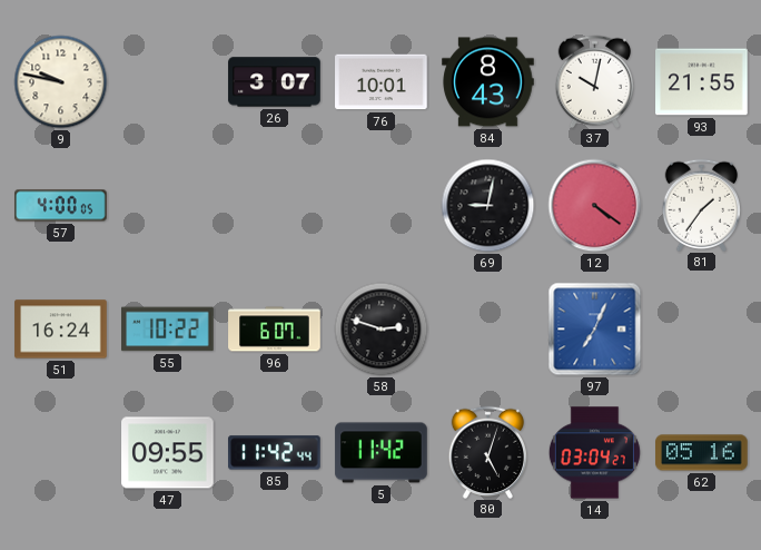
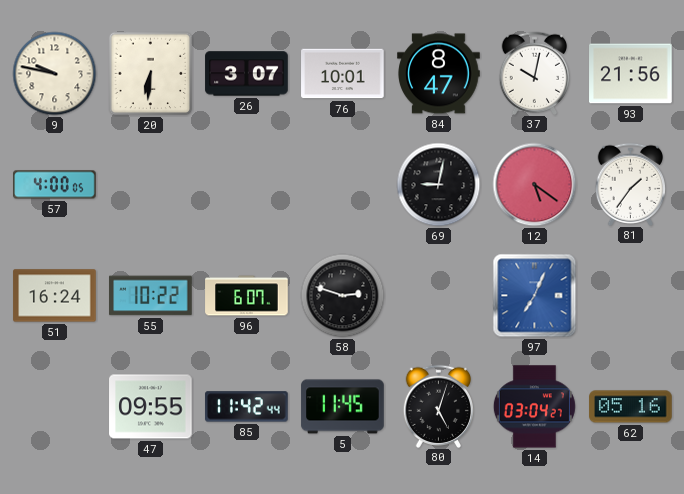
20: none -> 6:31 (151, 74)
84: 8:43 -> 8:47 (439, 74)
93: 21:55 -> 21:56 (631, 74)
12: 4:21 -> 5:21 (535, 185)
5: 11:42 -> 11:45 (343, 407)
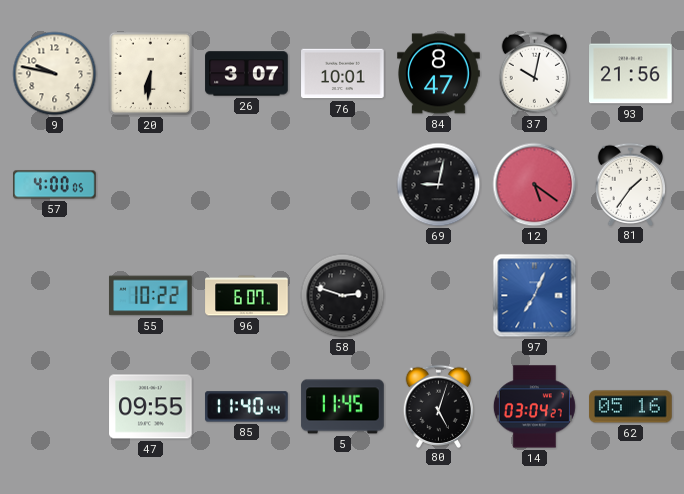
51: 16:24 -> none (55, 296)
85: 11:42 -> 11:40 (247, 407)
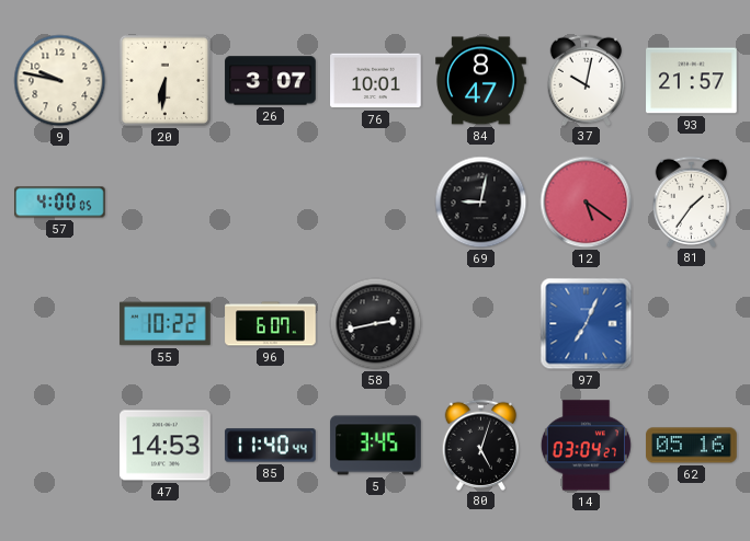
93: 21:56 -> 21:57 (692, 81)
58: 2:48 -> 2:43 (376, 324)
47: 09:55 -> 14:53 (166, 446)
5: 11:45 -> 3:45 (376, 446)
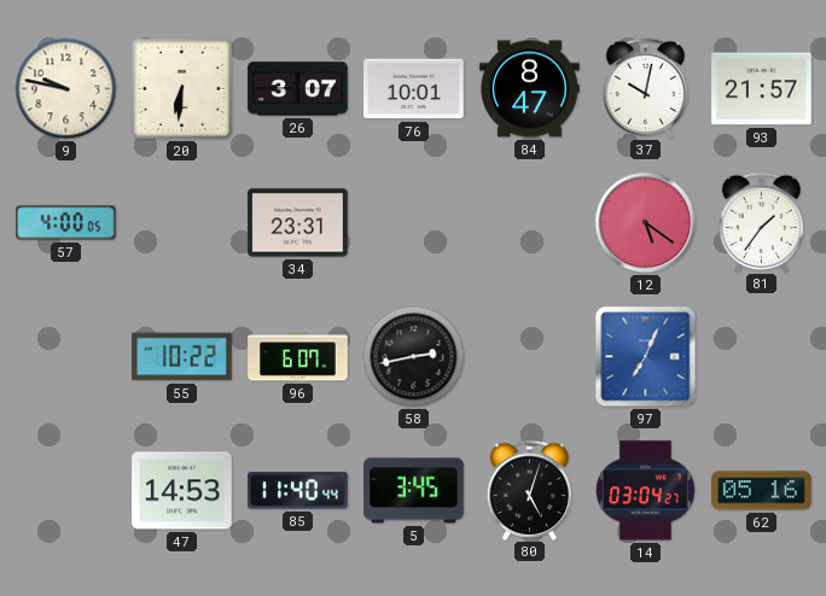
34: none -> 23:31 (298, 223)
69: 9:02 -> none (481, 203)
